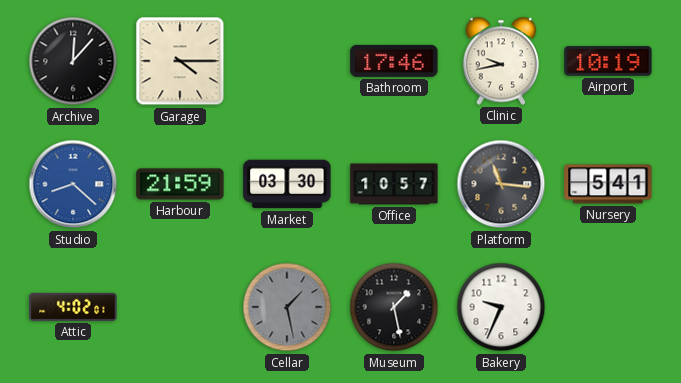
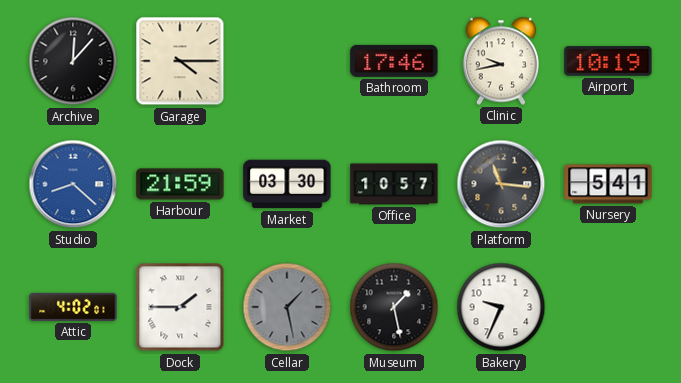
Dock: none -> 1:45 (180, 307)
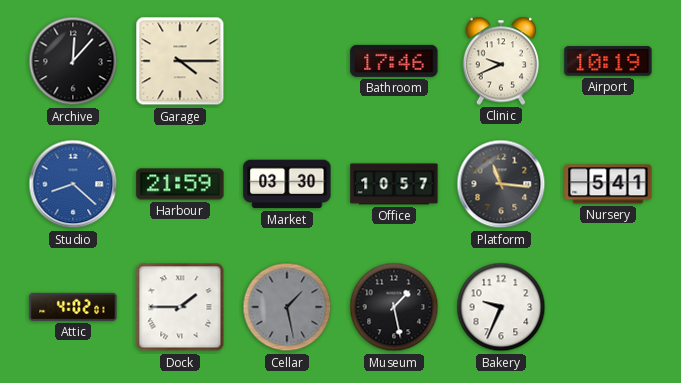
Clinic: 9:43 -> 9:41 (501, 61)
